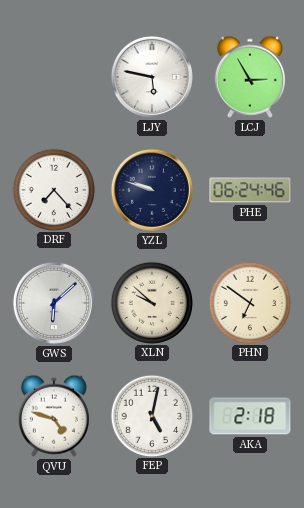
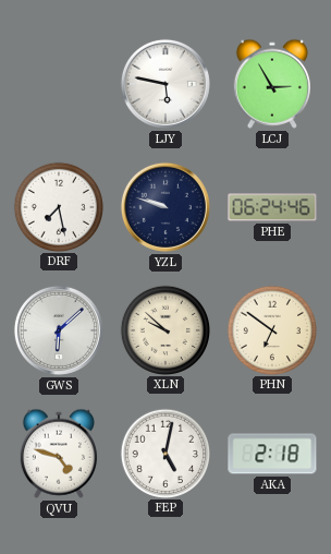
DRF: 7:23 -> 7:28 (58, 206)
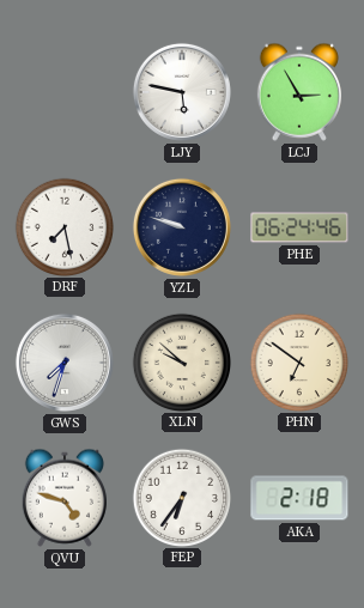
GWS: 6:08 -> 7:33 (65, 363)
FEP: 5:02 -> 6:36 (181, 497)
